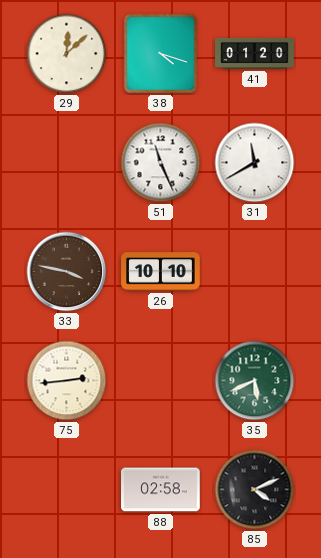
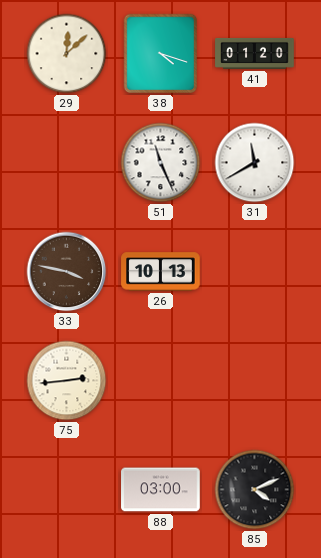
26: 10:10 -> 10:13 (161, 272)
35: 5:41 -> none (255, 381)
88: 02:58 -> 03:00 (161, 490)
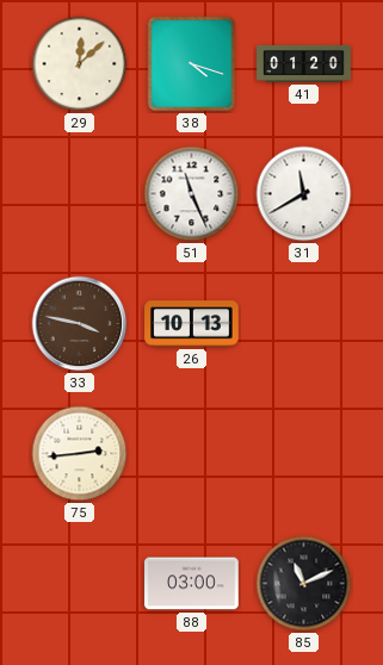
85: 4:11 -> 11:11 (304, 584)
